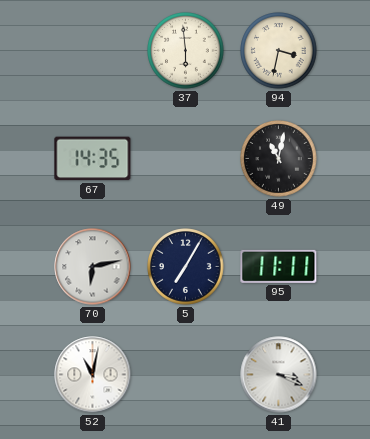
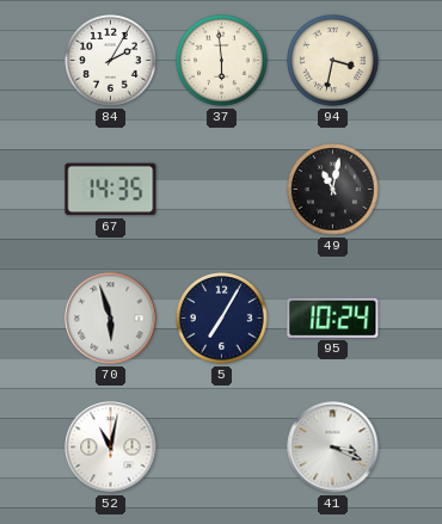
84: none -> 2:05 (111, 61)
70: 6:13 -> 5:57 (111, 319)
95: 11:11 -> 10:24 (333, 318)
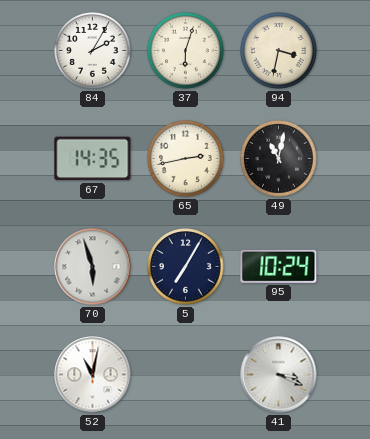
37: 5:59 -> 6:03 (186, 51)
65: none -> 2:43 (186, 159)
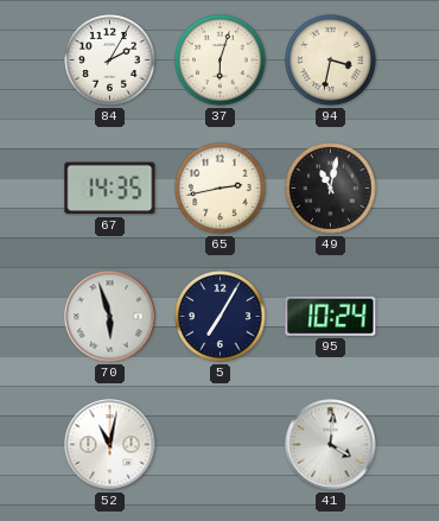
41: 3:19 -> 4:01 (331, 445)
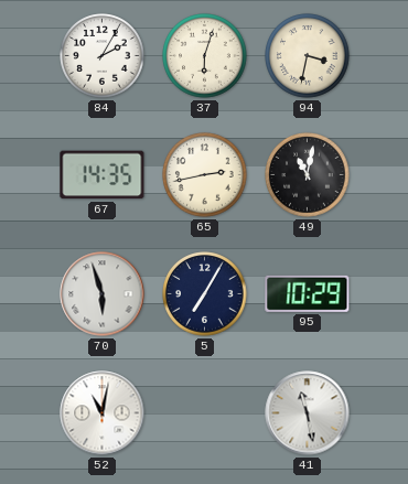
95: 10:24 -> 10:29 (308, 293)
41: 4:01 -> 11:28 (308, 413)
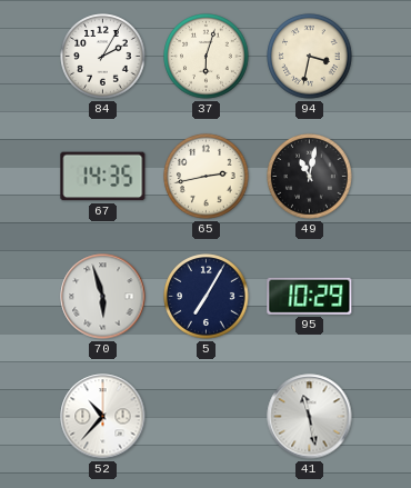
52: 11:02 -> 10:37 (103, 417)
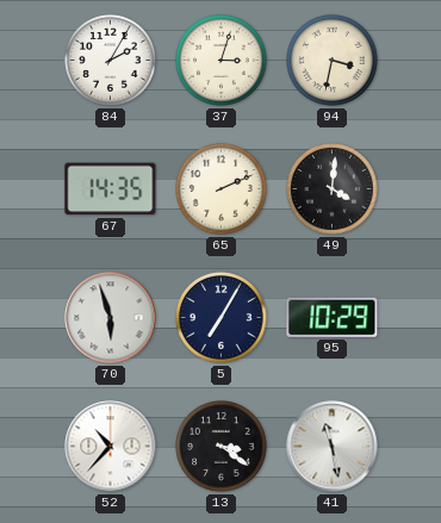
37: 6:03 -> 3:03 (222, 61)
65: 2:43 -> 2:11 (222, 189)
49: 11:02 -> 4:01 (333, 189)
13: none -> 3:21 (222, 447)
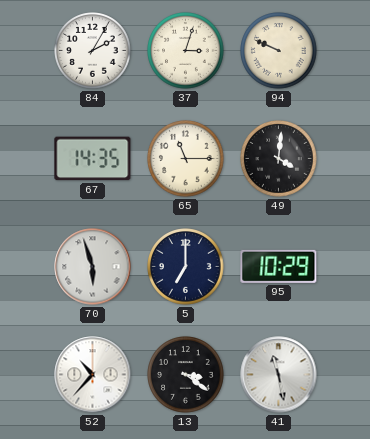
94: 3:32 -> 9:49 (279, 51)
65: 2:11 -> 11:15 (186, 159)
5: 7:05 -> 7:00 (186, 267)
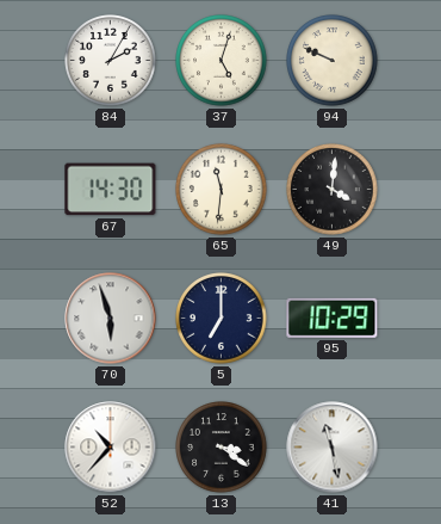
37: 3:03 -> 5:03 (222, 61)
67: 14:35 -> 14:30 (111, 190)
65: 11:15 -> 11:31 (222, 190)
